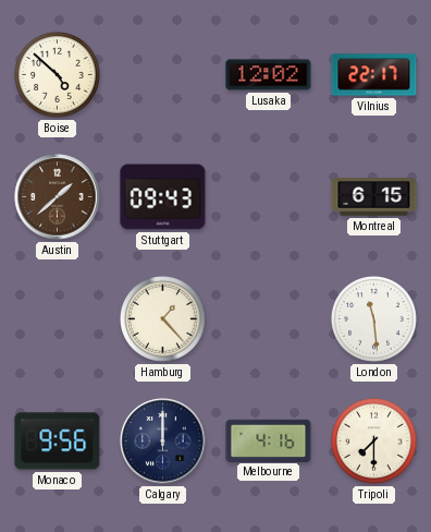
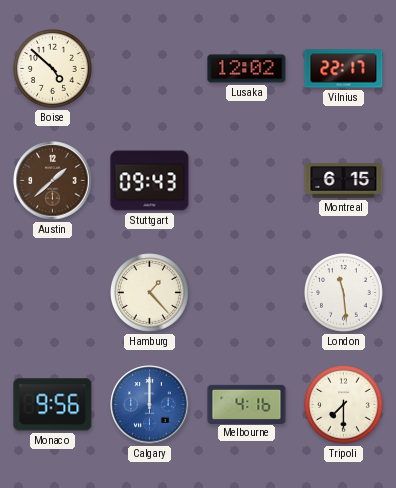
Calgary dial: navy -> blue (150, 405)
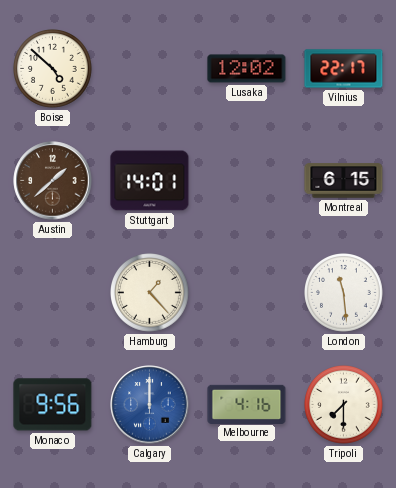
Stuttgart: 09:43 -> 14:01 (150, 181)
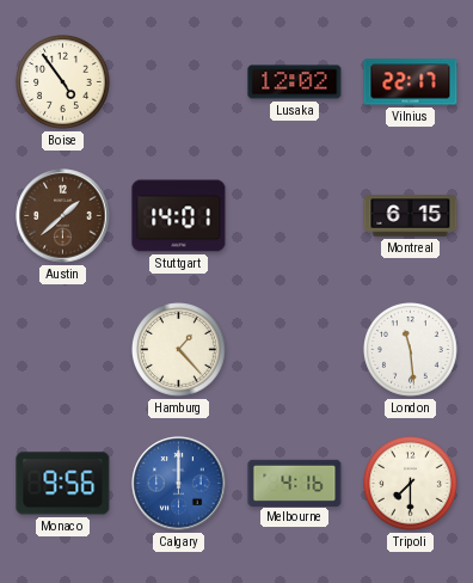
Boise: 4:52 -> 4:54 (63, 82)
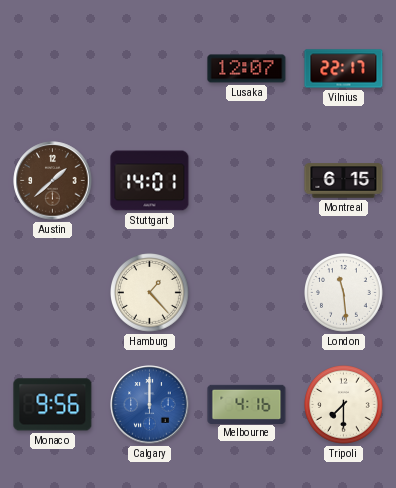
Boise: 4:54 -> none (63, 82)
Lusaka: 12:02 -> 12:07 (247, 69)
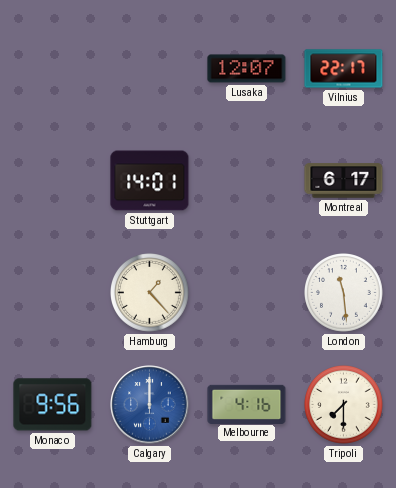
Austin: 1:38 -> none (53, 181)
Montreal: 6:15 -> 6:17 (344, 181)
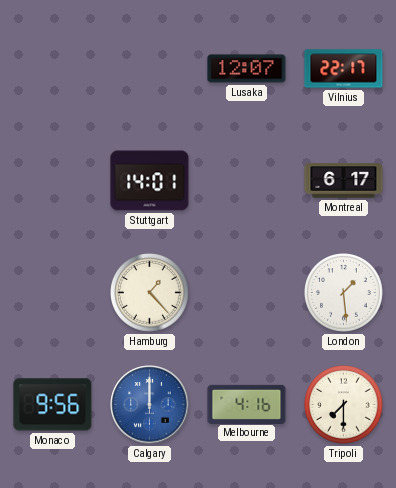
London: 11:29 -> 1:29 (344, 293)
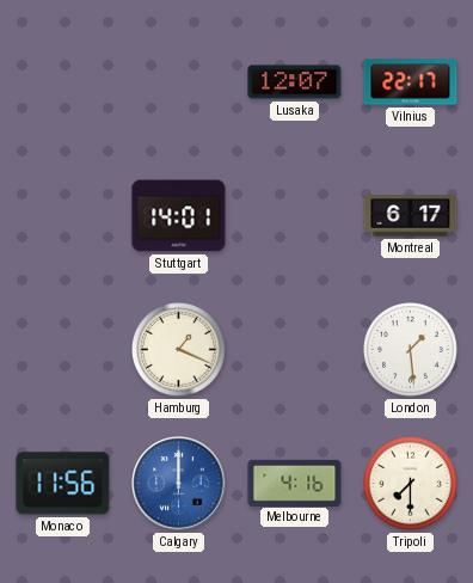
Hamburg: 1:23 -> 1:19 (179, 350)
Monaco: 9:56 -> 11:56 (63, 484)
